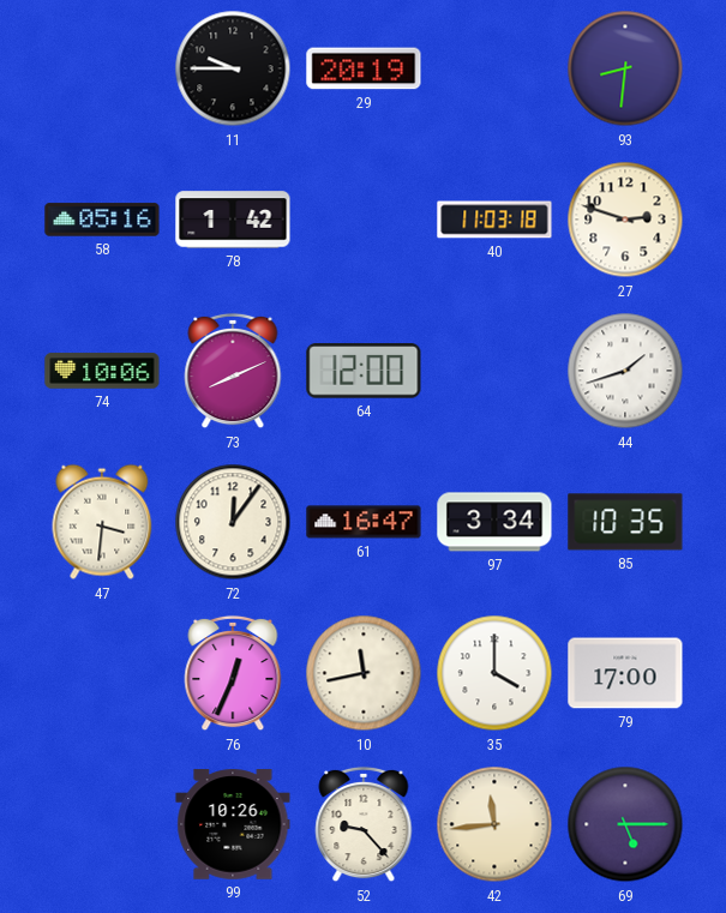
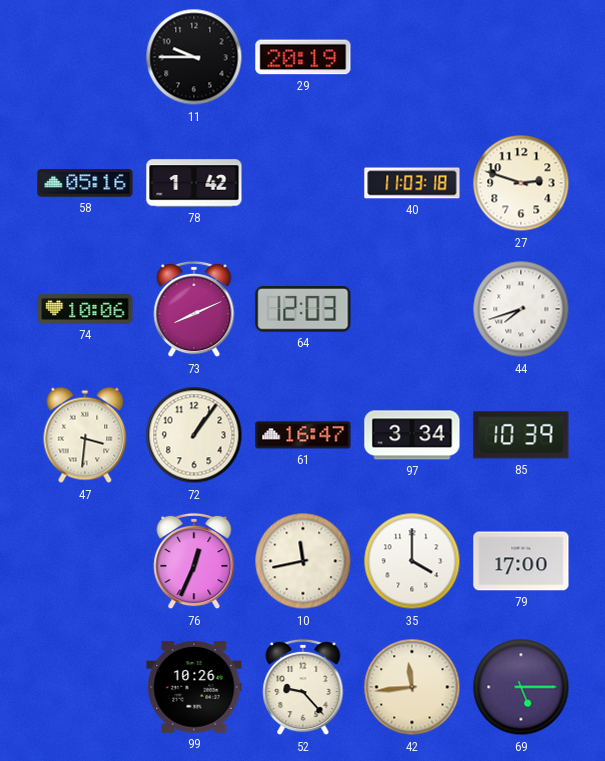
93: 8:31 -> none (625, 68)
64: 12:00 -> 12:03 (303, 309)
44: 1:42 -> 7:42 (521, 309)
72: 12:06 -> 1:06 (194, 435)
85: 10:35 -> 10:39 (521, 435)
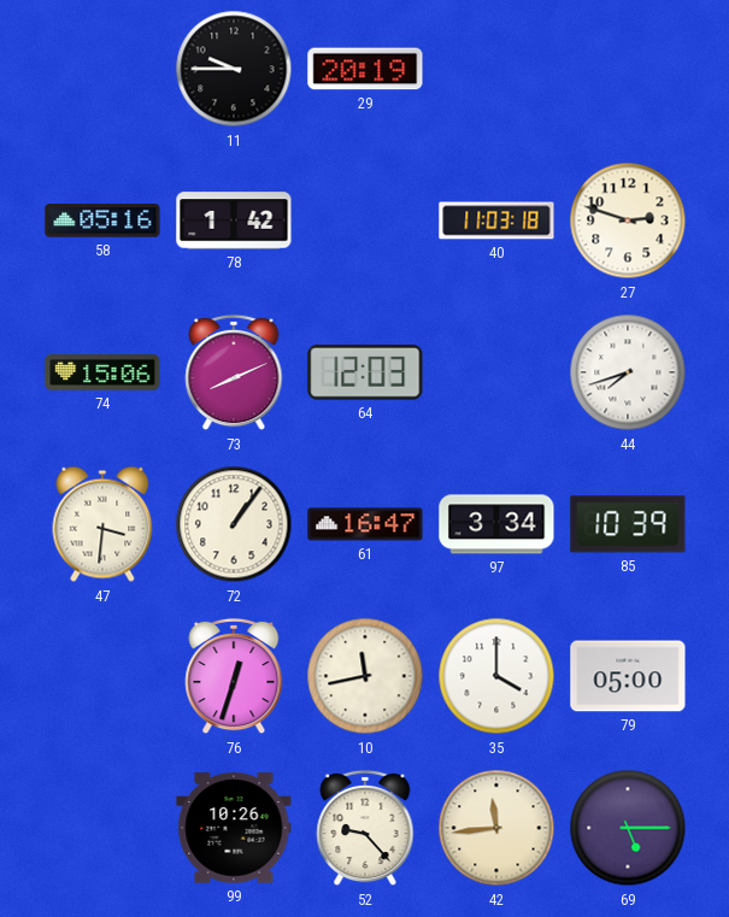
74: 10:06 -> 15:06 (102, 372)
76: 12:34 -> 12:33 (234, 676)
79: 17:00 -> 05:00 (628, 676)
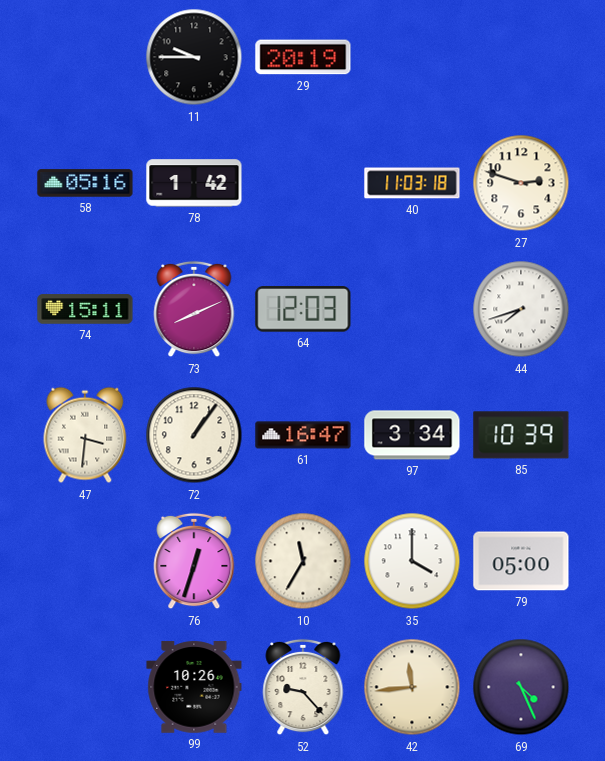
74: 15:06 -> 15:11 (85, 309)
10: 11:43 -> 11:35 (303, 561)
69: 5:15 -> 4:26 (521, 687)
